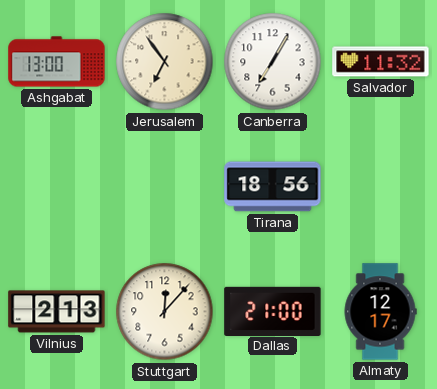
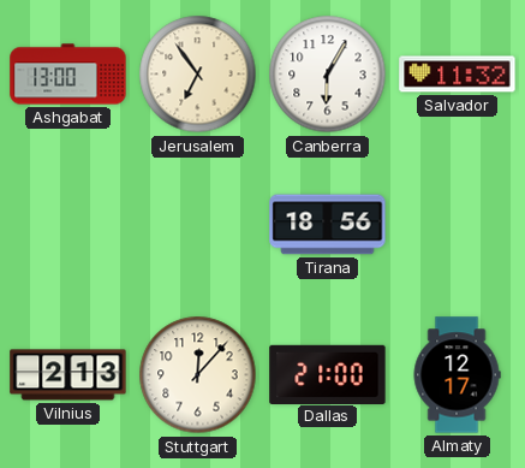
Canberra: 7:05 -> 6:05 (328, 75)
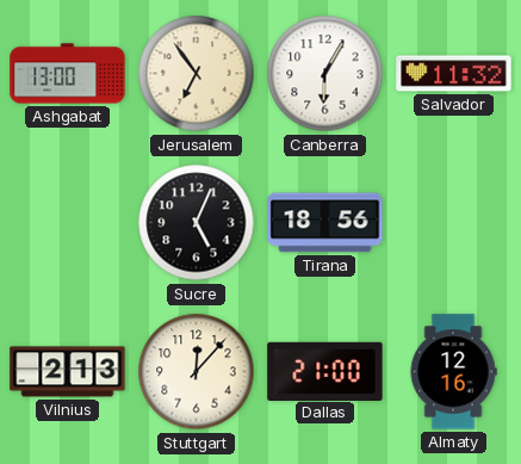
Sucre: none -> 5:04 (197, 223)
Almaty: 12:17 -> 12:16 (453, 372)
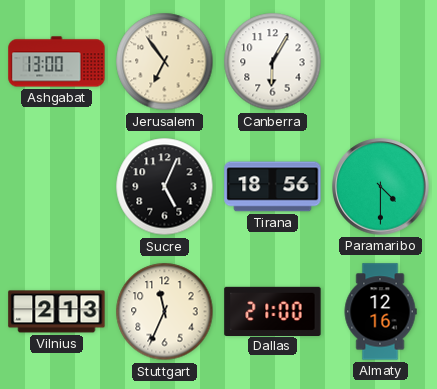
Salvador: 11:32 -> none (454, 74)
Paramaribo: none -> 4:30 (381, 187)
Stuttgart: 12:07 -> 11:34 (165, 312)
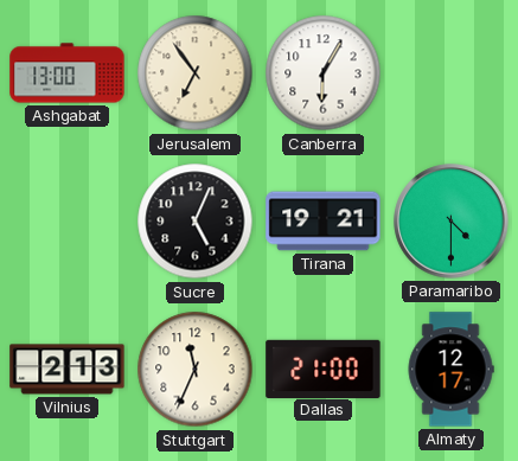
Tirana: 18:56 -> 19:21 (324, 222)
Almaty: 12:16 -> 12:17 (450, 370)
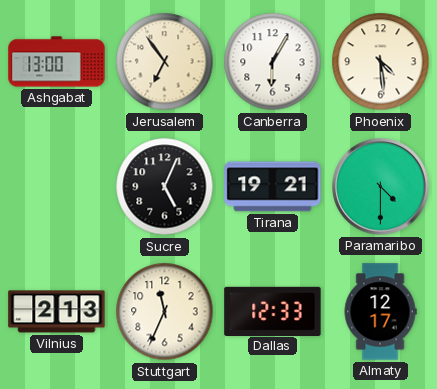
Phoenix: none -> 4:29 (381, 62)
Dallas: 21:00 -> 12:33 (273, 311)
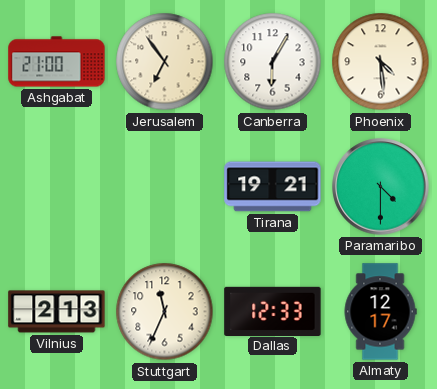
Ashgabat: 13:00 -> 21:00 (57, 62)
Sucre: 5:04 -> none (165, 187)
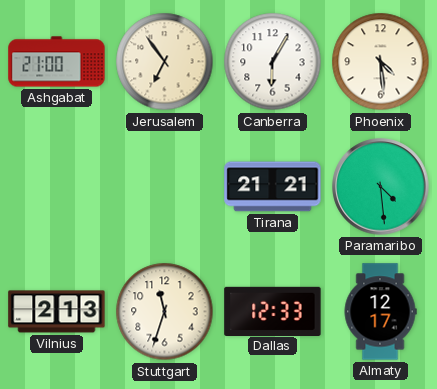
Tirana: 19:21 -> 21:21 (273, 187)
Paramaribo: 4:30 -> 4:29 (381, 187)
Stuttgart: 11:34 -> 11:33 (165, 312)
